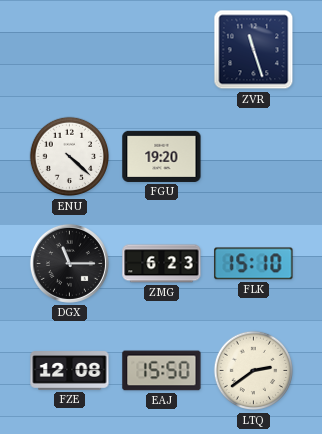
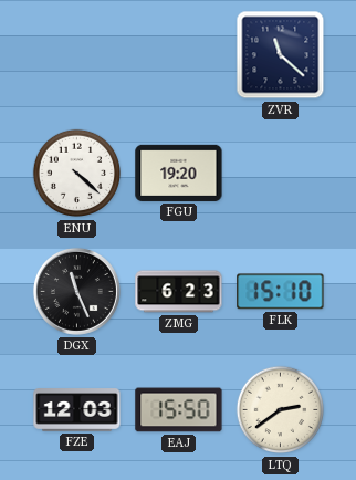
ZVR: 11:27 -> 11:22 (281, 55)
DGX: 11:15 -> 11:26 (76, 291)
FZE: 12:08 -> 12:03 (77, 410)
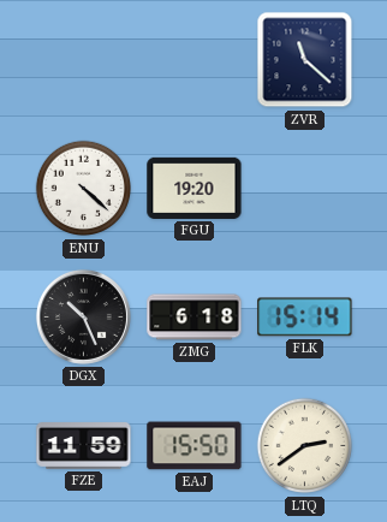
DGX: 11:26 -> 10:26 (83, 316)
ZMG: 6:23 -> 6:18 (195, 318)
FLK: 15:10 -> 15:14 (305, 318)
FZE: 12:03 -> 11:59 (84, 446)
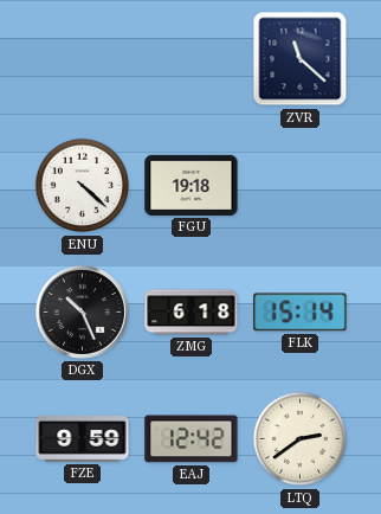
FGU: 19:20 -> 19:18 (192, 185)
FZE: 11:59 -> 9:59 (83, 439)
EAJ: 15:50 -> 12:42 (192, 439)
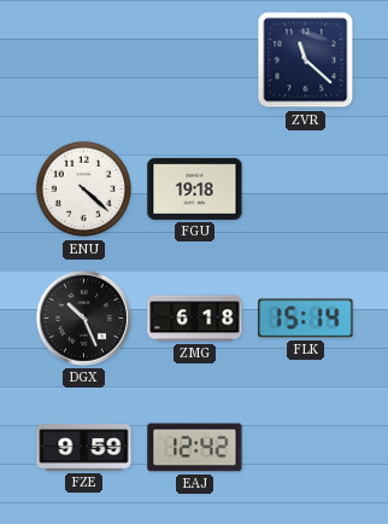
LTQ: 2:39 -> none (301, 439)
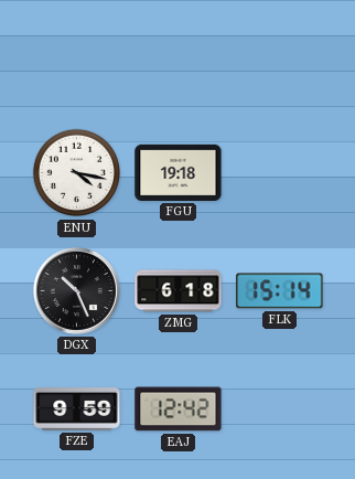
ZVR: 11:22 -> none (306, 60)
ENU: 4:22 -> 4:17 (77, 173)
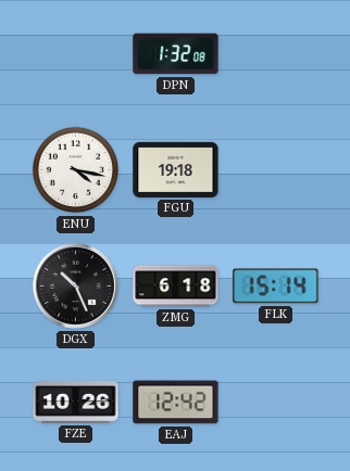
DPN: none -> 1:32 (176, 54)
FZE: 9:59 -> 10:26 (76, 403)
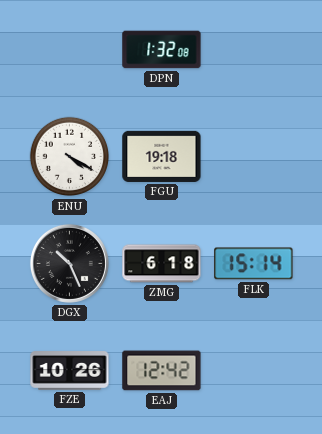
ENU: 4:17 -> 4:20 (70, 157)
